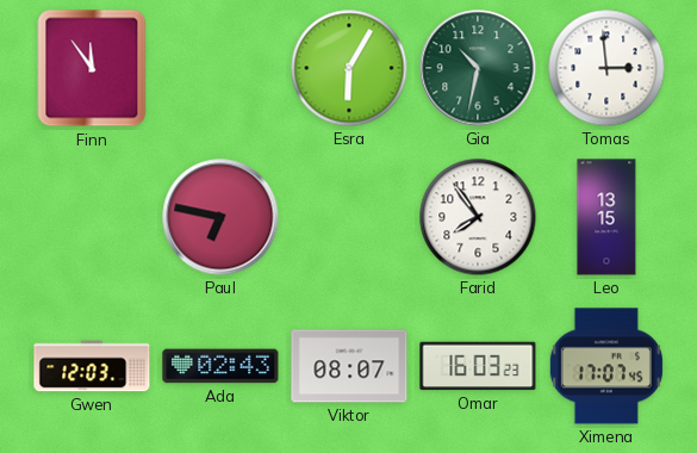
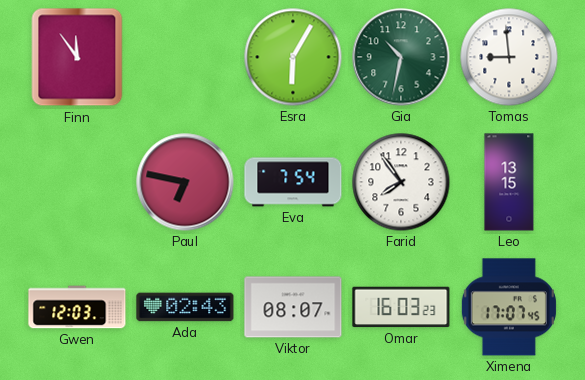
Tomas: 2:59 -> 8:59 (509, 57)
Eva: none -> 7:54 (293, 182)
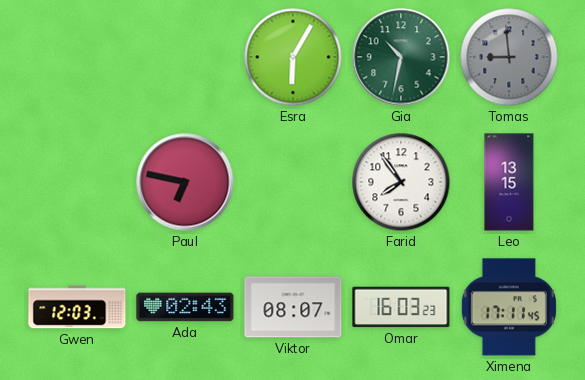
Finn: 11:54 -> none (77, 57)
Tomas dial: white -> grey (509, 57)
Eva: 7:54 -> none (293, 182)
Ximena: 17:07 -> 17:11 (509, 307)
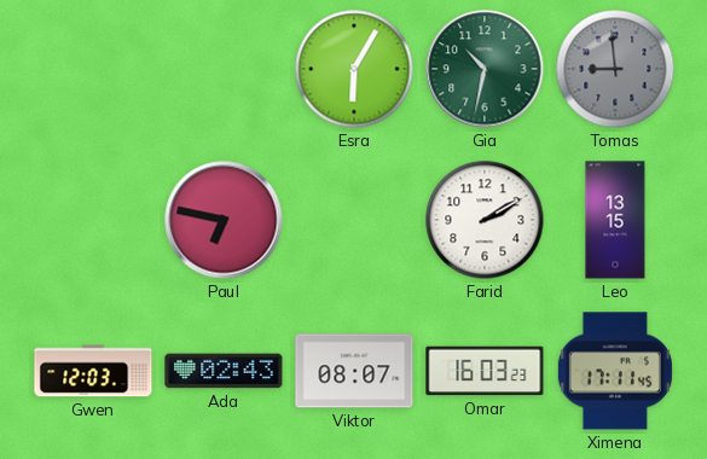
Farid: 7:54 -> 2:10 (485, 220)
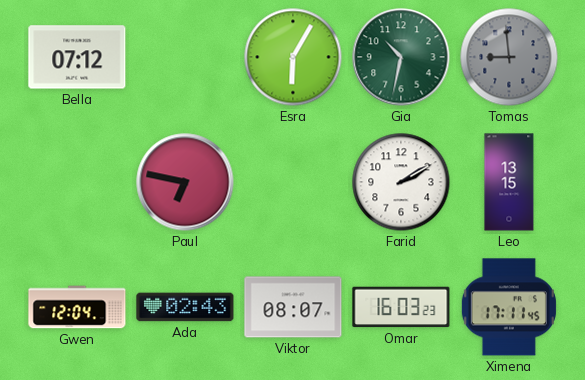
Bella: none -> 07:12 (77, 57)
Gwen: 12:03 -> 12:04 (77, 307)
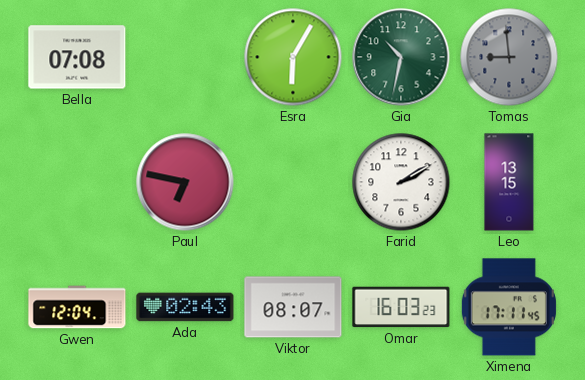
Bella: 07:12 -> 07:08 (77, 57)
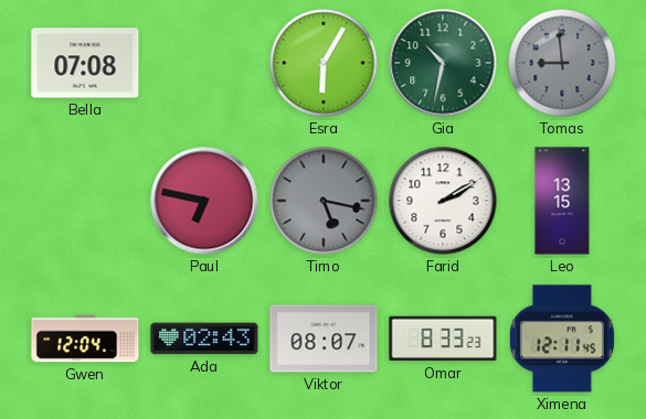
Timo: none -> 5:17 (324, 201)
Omar: 16:03 -> 8:33 (443, 339)
Ximena: 17:11 -> 12:11 (562, 339)
